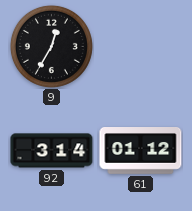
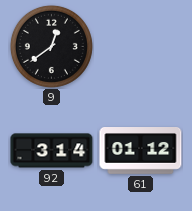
9: 12:35 -> 12:39 (51, 46)
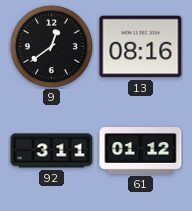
13: none -> 08:16 (141, 47)
92: 3:14 -> 3:11 (52, 151)
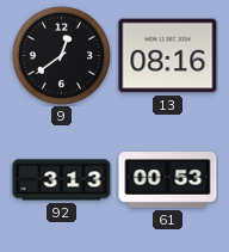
92: 3:11 -> 3:13 (62, 180)
61: 01:12 -> 00:53 (168, 180)
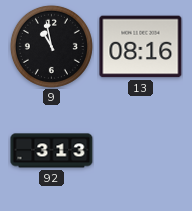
9: 12:39 -> 10:58 (51, 46)
61: 00:53 -> none (168, 180)
